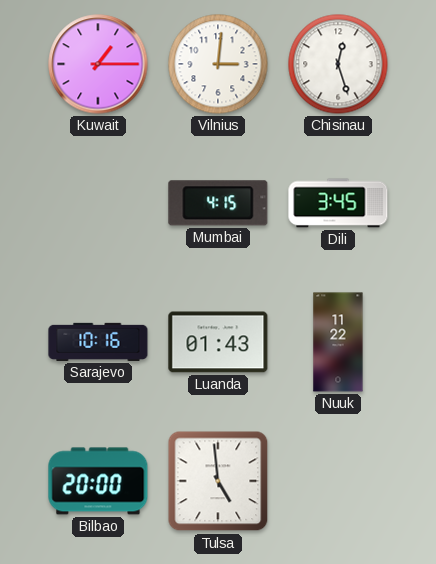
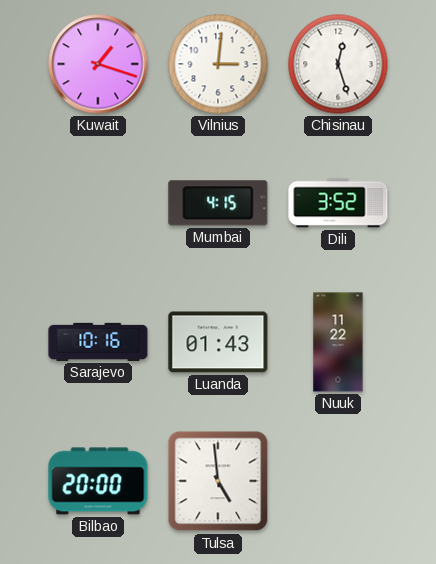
Kuwait: 1:15 -> 1:18 (98, 64)
Dili: 3:45 -> 3:52 (338, 203)
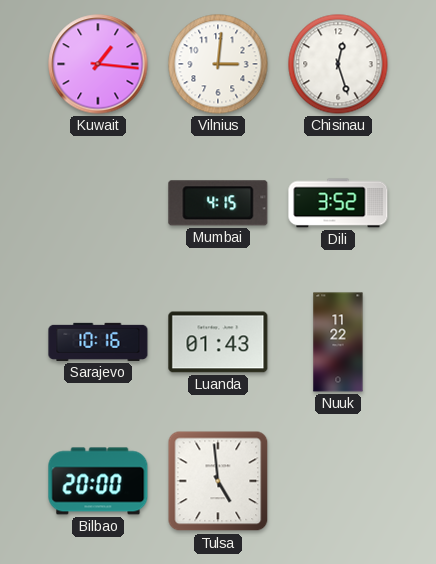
Kuwait: 1:18 -> 1:16 (98, 64)
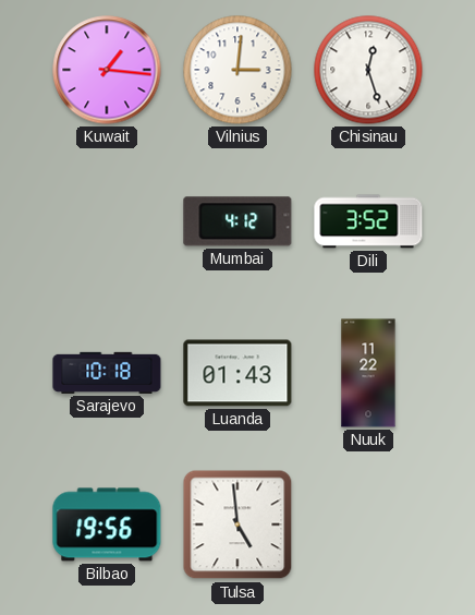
Mumbai: 4:15 -> 4:12 (237, 221)
Sarajevo: 10:16 -> 10:18 (107, 373)
Bilbao: 20:00 -> 19:56 (107, 524)
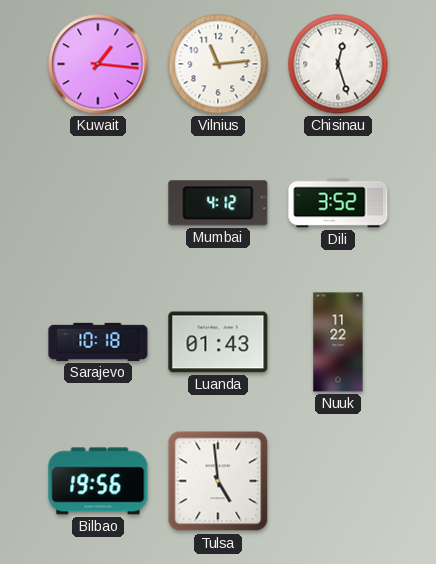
Vilnius: 3:01 -> 11:14 (218, 64)
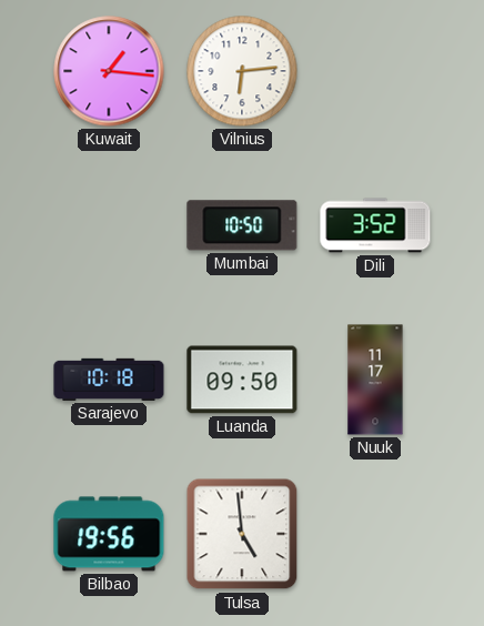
Vilnius: 11:14 -> 6:14 (242, 71)
Chisinau: 12:27 -> none (338, 64)
Mumbai: 4:12 -> 10:50 (242, 225)
Luanda: 01:43 -> 09:50 (242, 380)
Nuuk: 11:22 -> 11:17 (375, 380)
